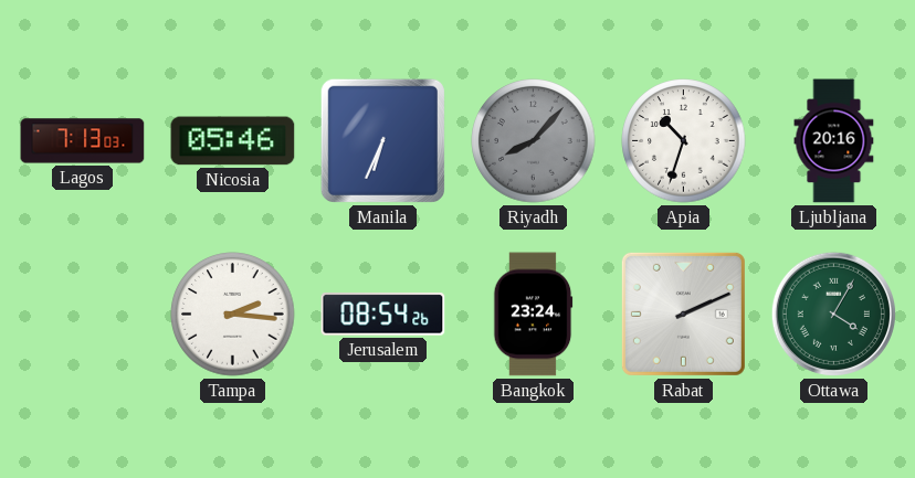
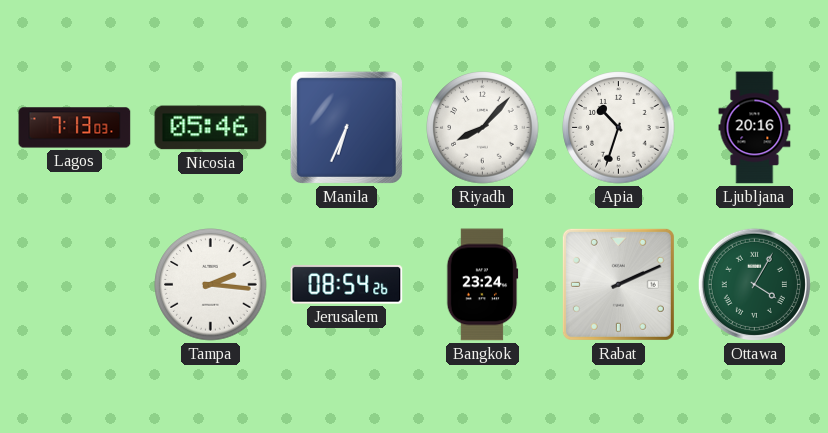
Riyadh dial: grey -> white (483, 128)
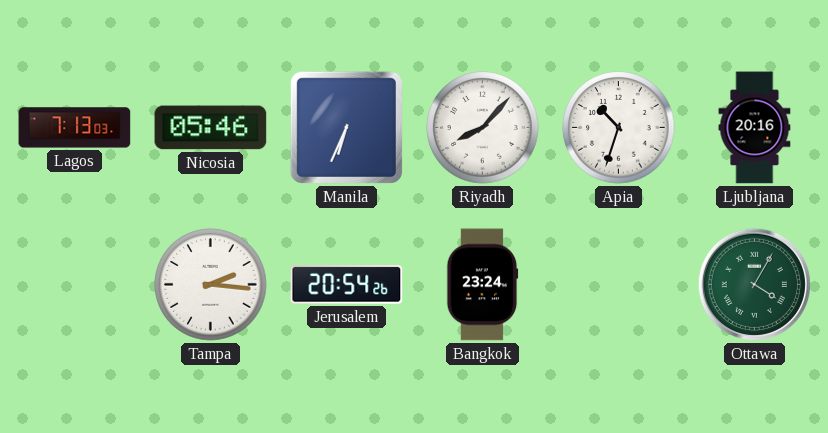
Jerusalem: 08:54 -> 20:54 (347, 285)
Rabat: 2:11 -> none (618, 284)
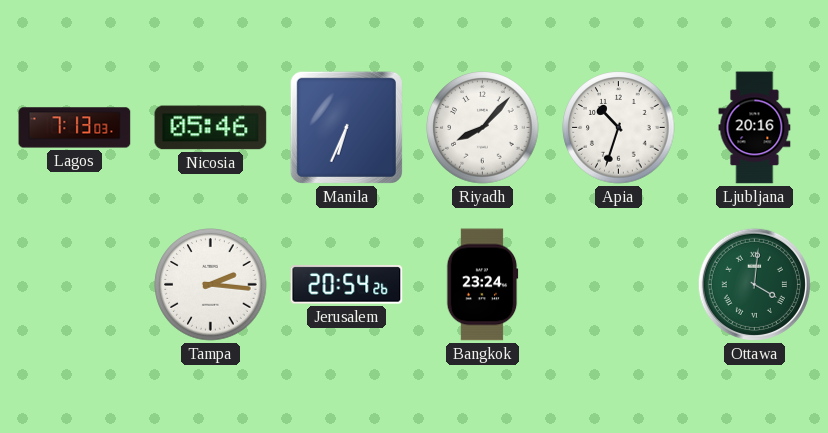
Ottawa: 4:05 -> 4:01 (754, 284)
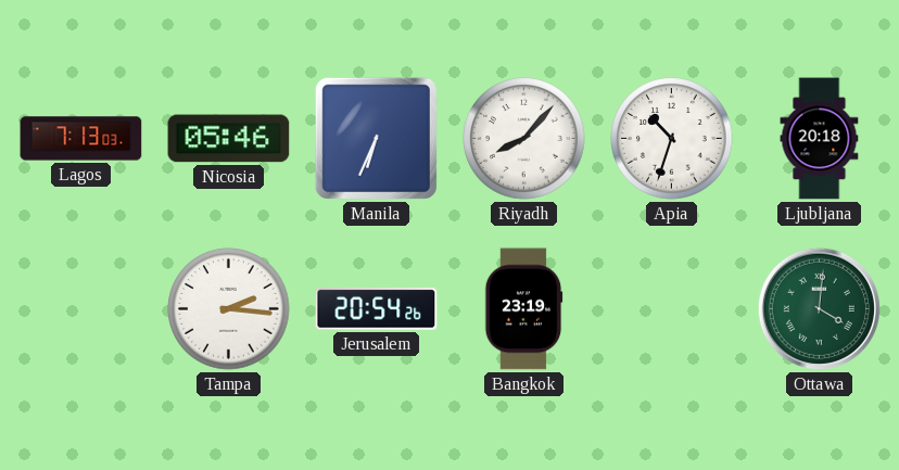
Ljubljana: 20:16 -> 20:18 (820, 139)
Bangkok: 23:24 -> 23:19 (523, 309)
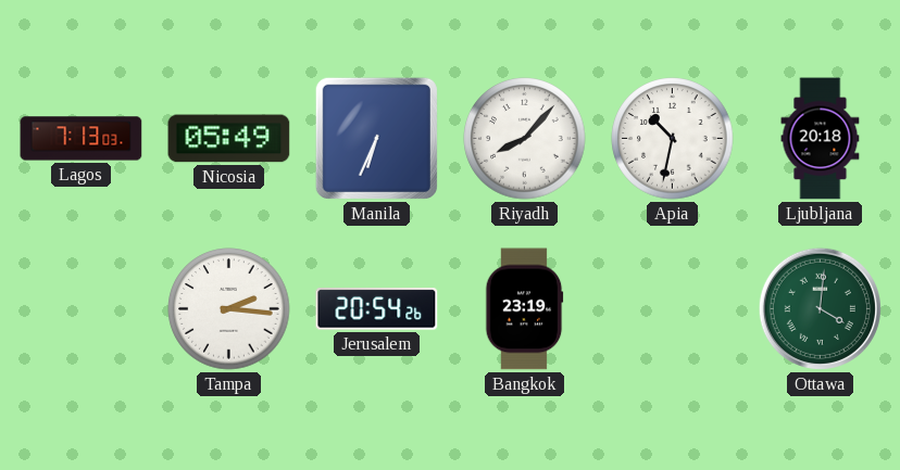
Nicosia: 05:46 -> 05:49 (229, 139)
Apia: 10:33 -> 10:32 (673, 139)
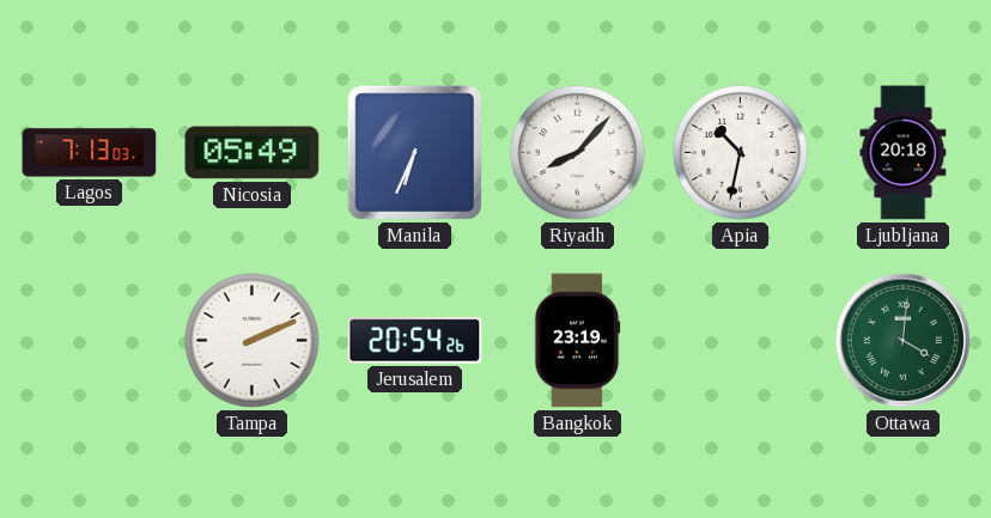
Tampa: 2:16 -> 2:11 (253, 341)
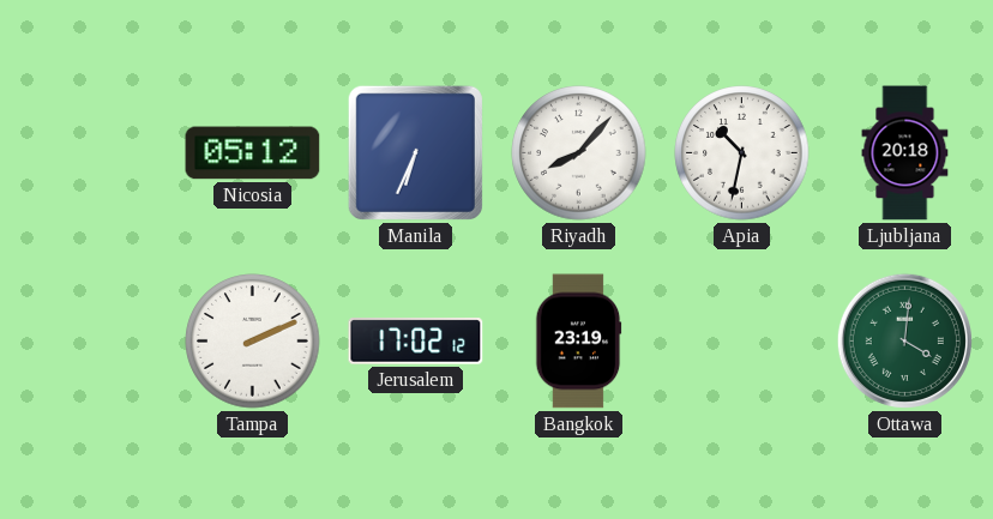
Lagos: 7:13 -> none (90, 153)
Nicosia: 05:49 -> 05:12 (253, 153)
Jerusalem: 20:54 -> 17:02 (416, 342)
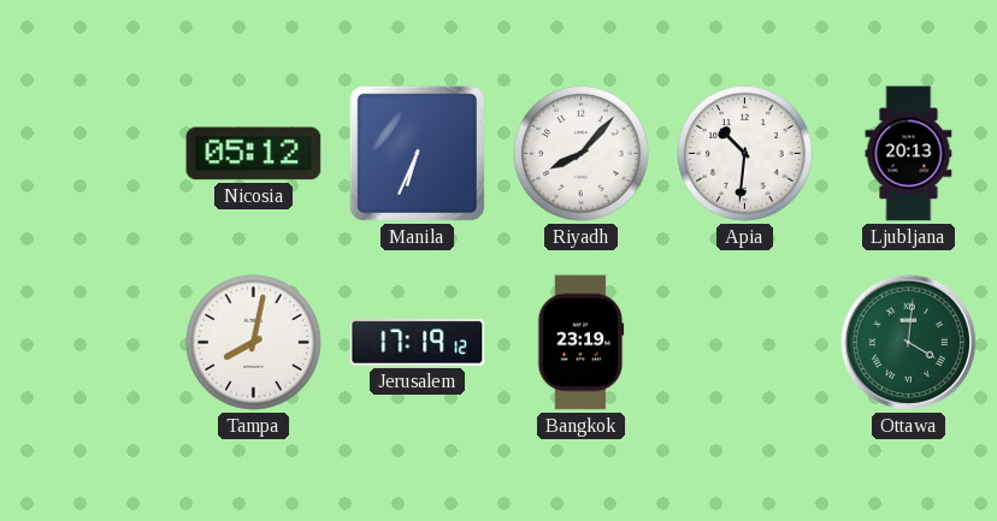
Apia: 10:32 -> 10:31 (745, 154)
Ljubljana: 20:18 -> 20:13 (909, 154)
Tampa: 2:11 -> 8:02 (254, 343)
Jerusalem: 17:02 -> 17:19 (418, 343)
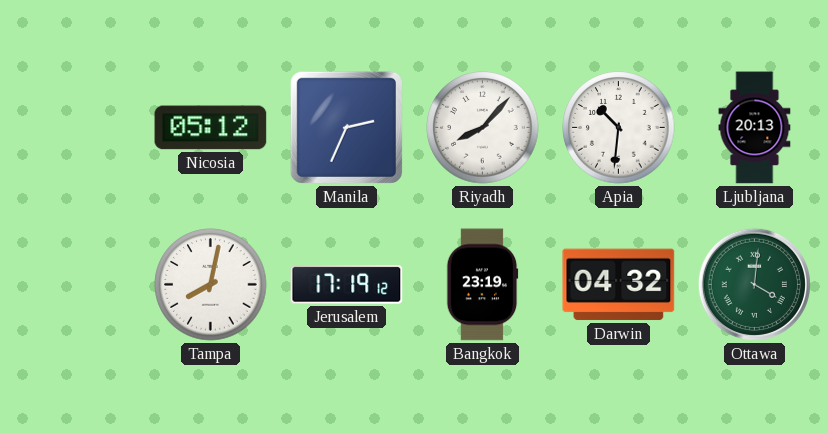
Manila: 6:34 -> 2:34 (346, 127)
Darwin: none -> 04:32 (619, 285)
